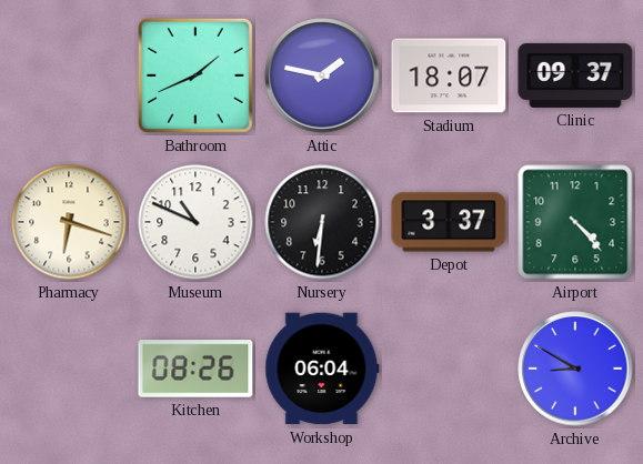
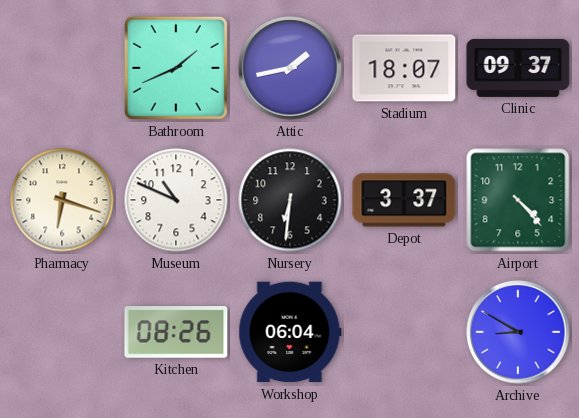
Attic: 1:47 -> 1:43 (290, 68)
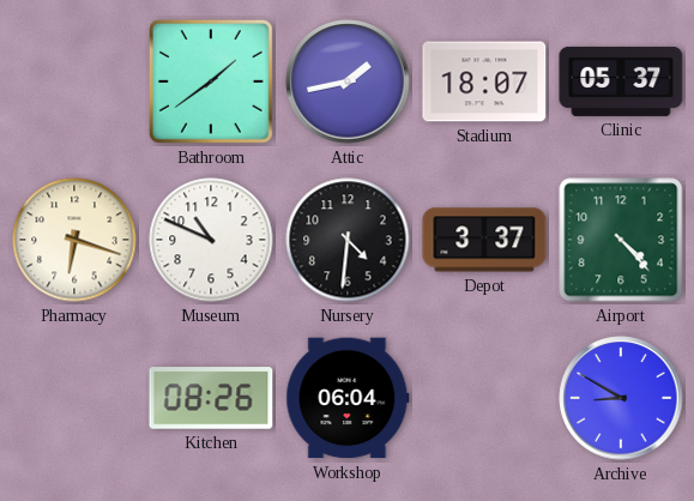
Bathroom: 1:41 -> 1:39 (211, 82)
Clinic: 09:37 -> 05:37 (621, 82)
Nursery: 6:31 -> 4:31 (348, 240)
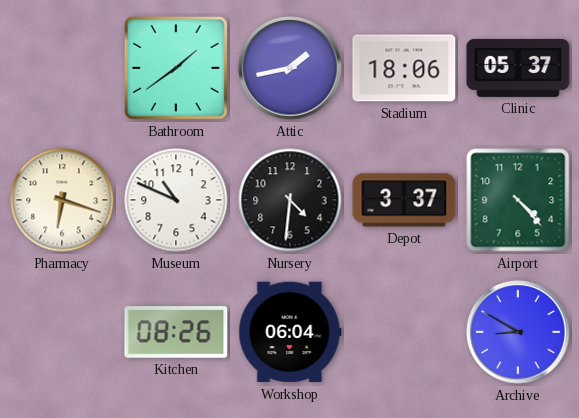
Stadium: 18:07 -> 18:06 (404, 68)
